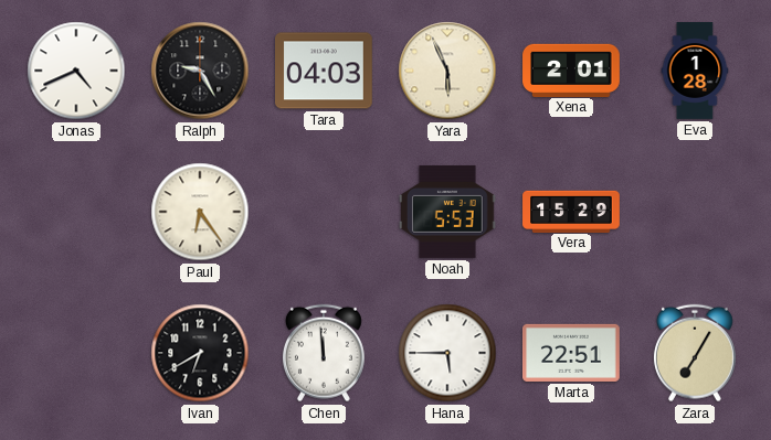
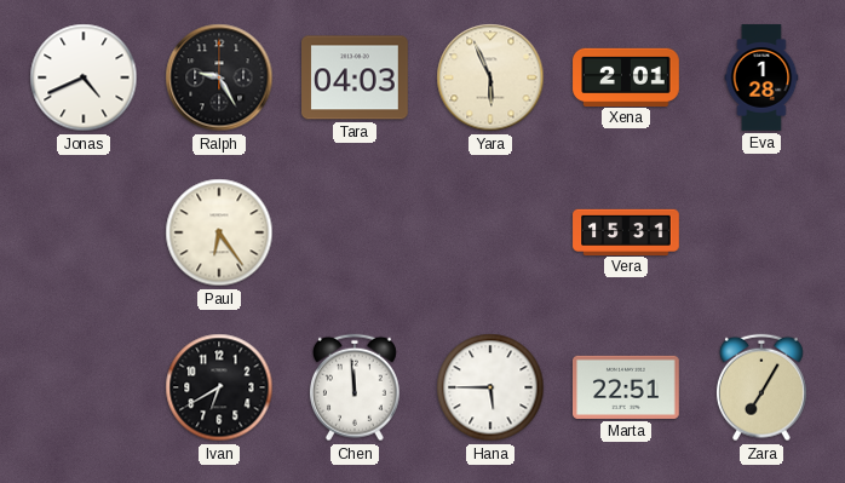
Noah: 5:53 -> none (448, 212)
Vera: 15:29 -> 15:31 (626, 231)
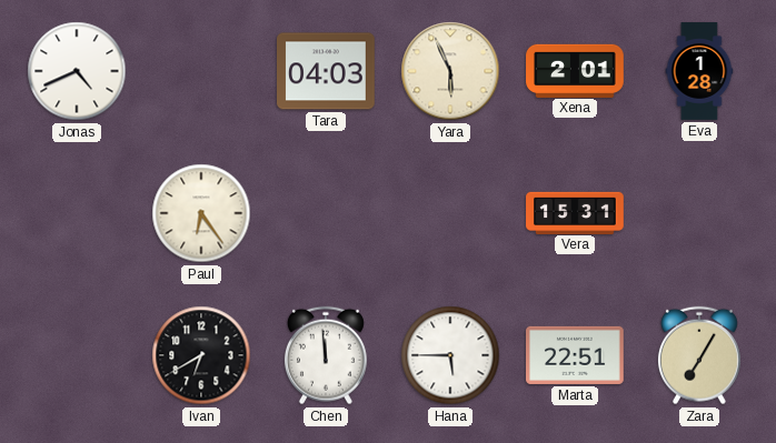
Ralph: 9:25 -> none (219, 77)
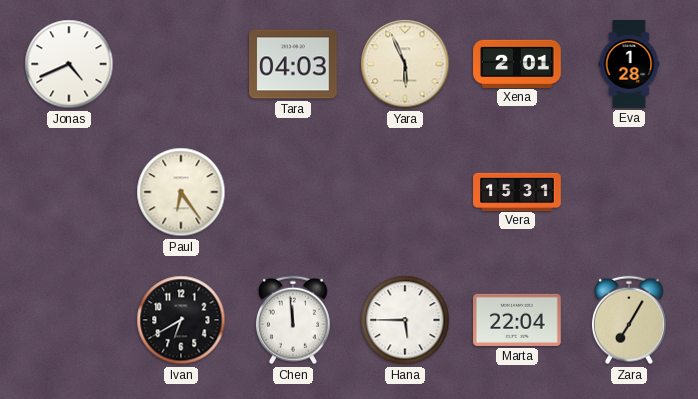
Marta: 22:51 -> 22:04 (518, 320)
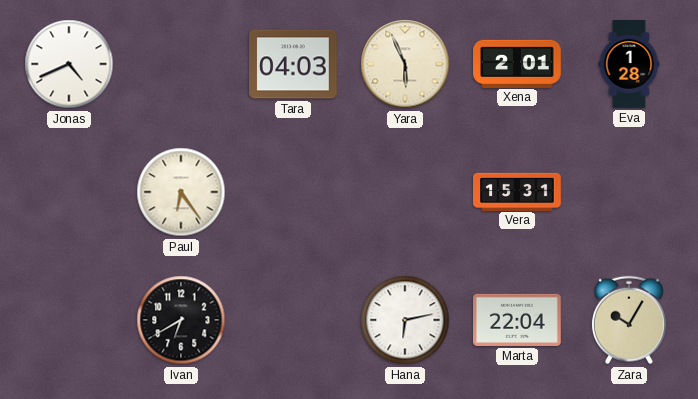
Chen: 11:59 -> none (293, 320)
Hana: 5:45 -> 6:13 (405, 320)
Zara: 7:05 -> 10:05 (629, 320)
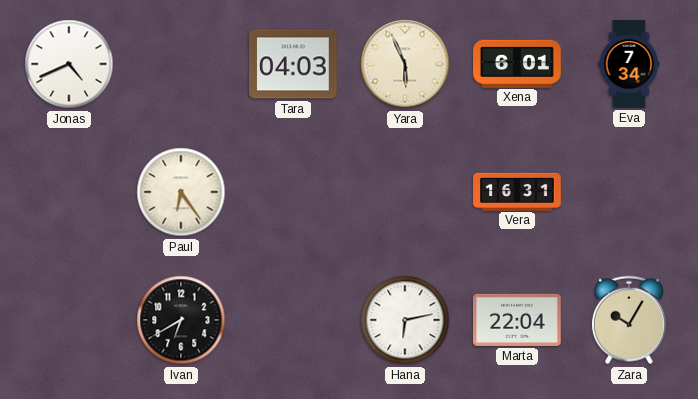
Xena: 2:01 -> 6:01 (517, 63)
Eva: 1:28 -> 7:34 (629, 64)
Vera: 15:31 -> 16:31 (517, 191)
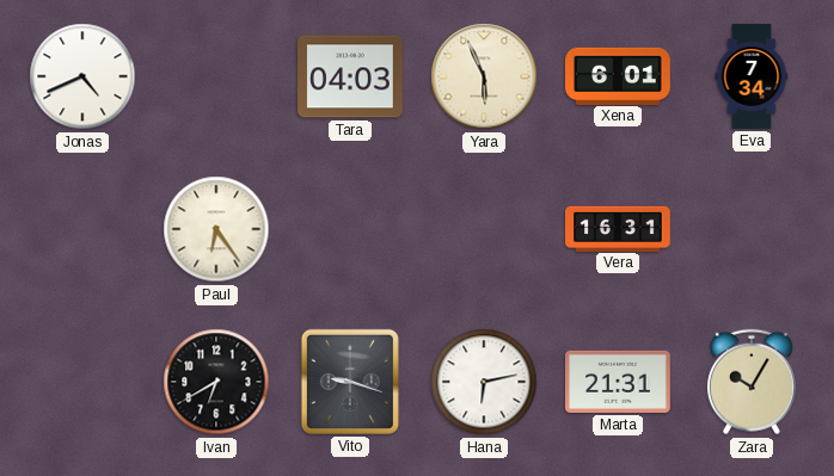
Vito: none -> 9:18 (350, 382)
Marta: 22:04 -> 21:31 (619, 382)
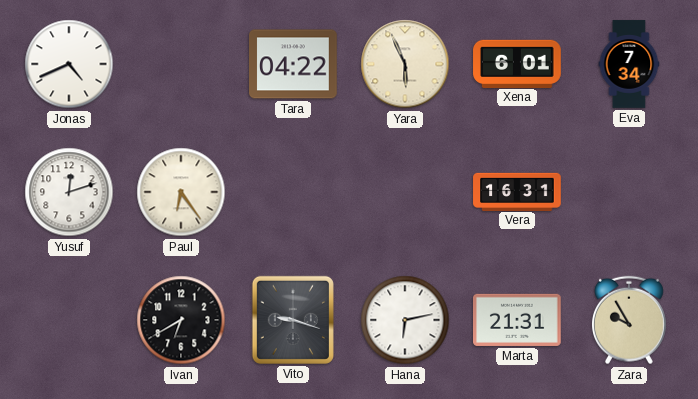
Tara: 04:03 -> 04:22 (294, 64)
Yusuf: none -> 12:12 (69, 192)
Zara: 10:05 -> 9:55 (629, 320)
